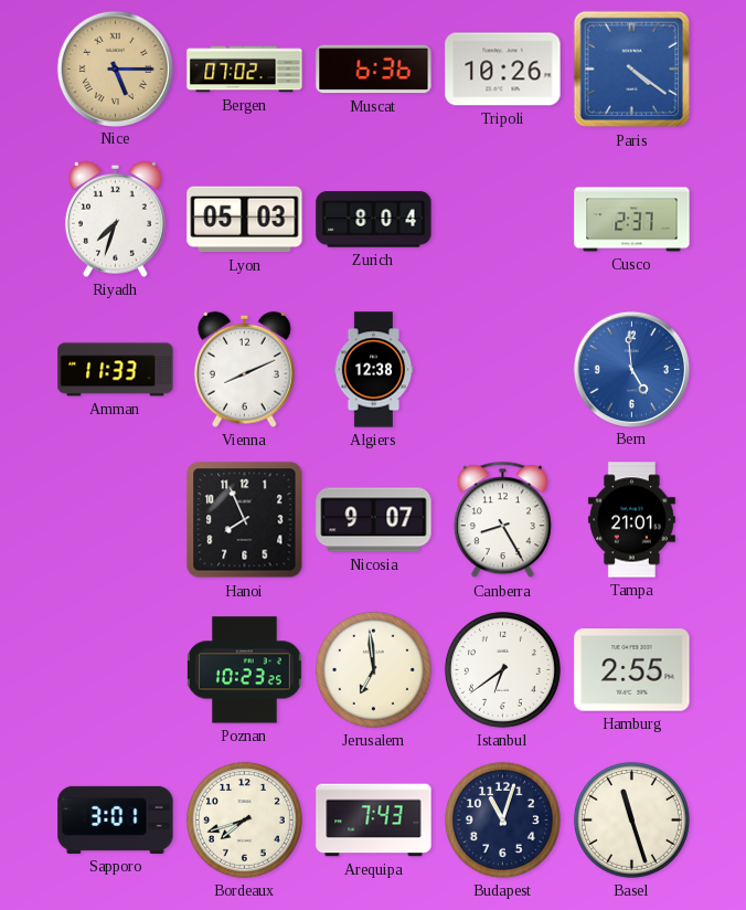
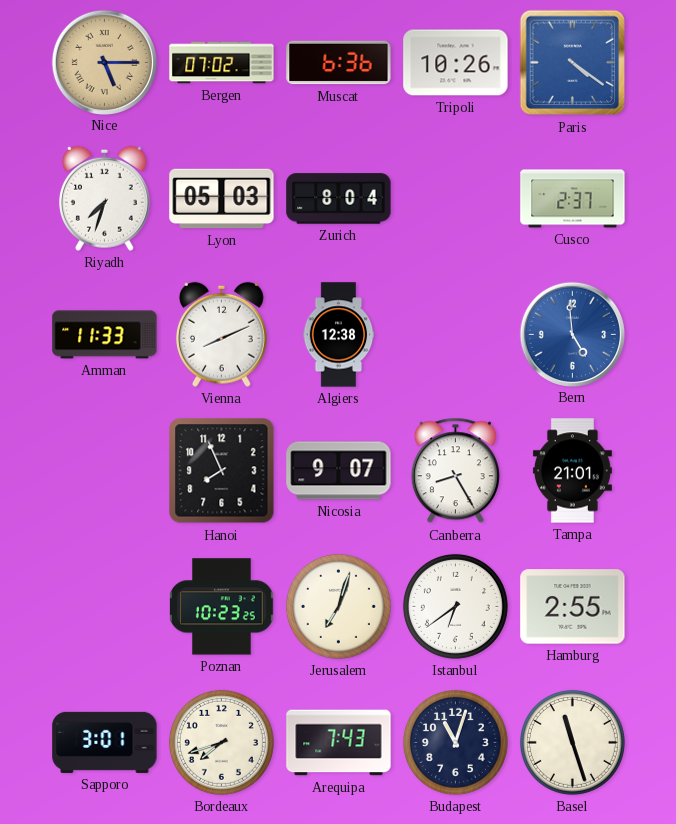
Jerusalem: 6:59 -> 7:03 (338, 606)
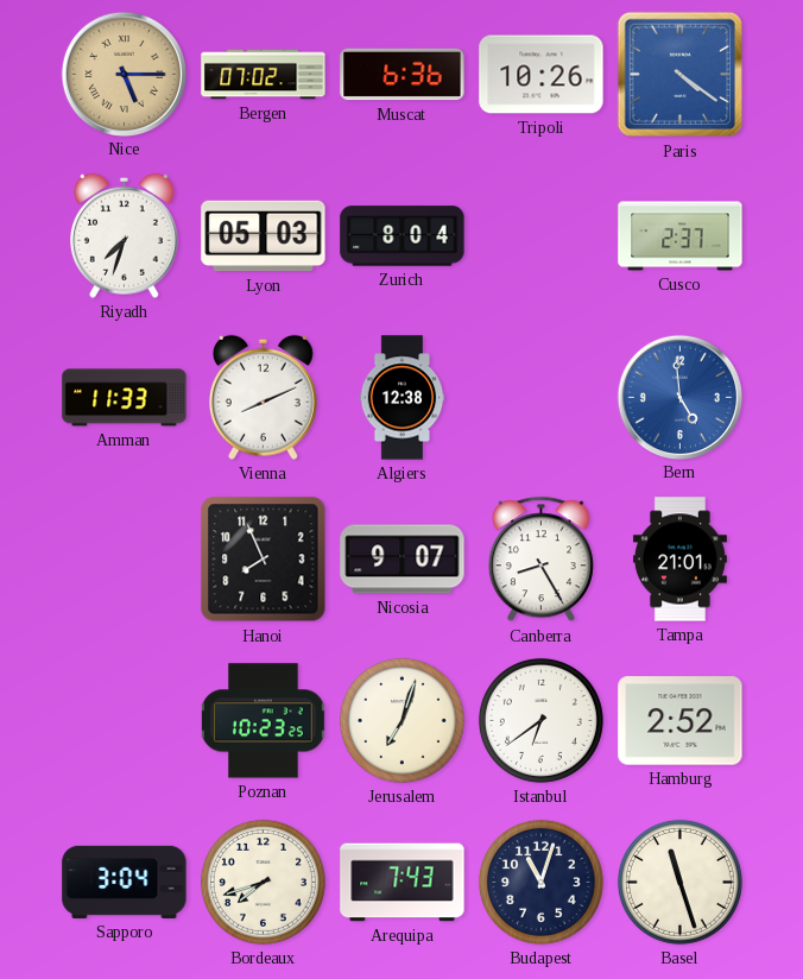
Hamburg: 2:55 -> 2:52 (681, 721)
Sapporo: 3:01 -> 3:04 (125, 882)
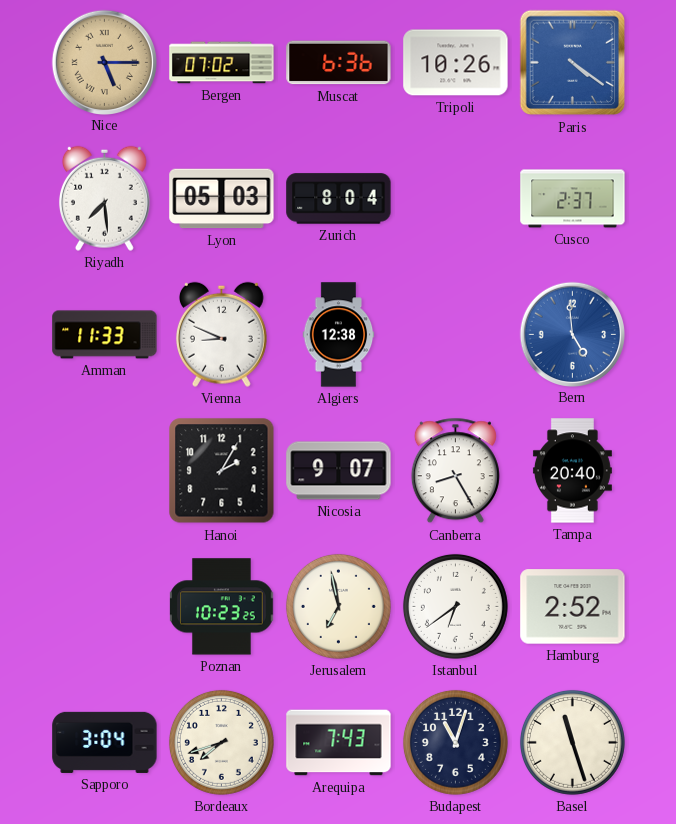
Riyadh: 7:33 -> 7:29 (104, 198)
Vienna: 8:11 -> 8:49 (221, 334)
Hanoi: 7:56 -> 2:05 (222, 471)
Tampa: 21:01 -> 20:40 (572, 471)
Jerusalem: 7:03 -> 6:58 (338, 606)
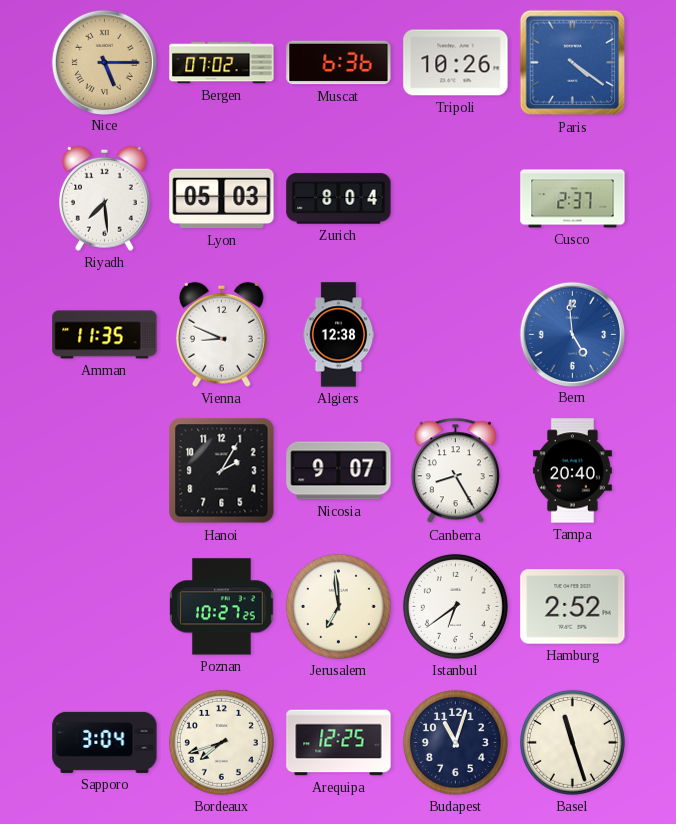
Amman: 11:33 -> 11:35 (105, 335)
Poznan: 10:23 -> 10:27 (222, 607)
Jerusalem: 6:58 -> 6:59 (338, 606)
Arequipa: 7:43 -> 12:25 (339, 743)
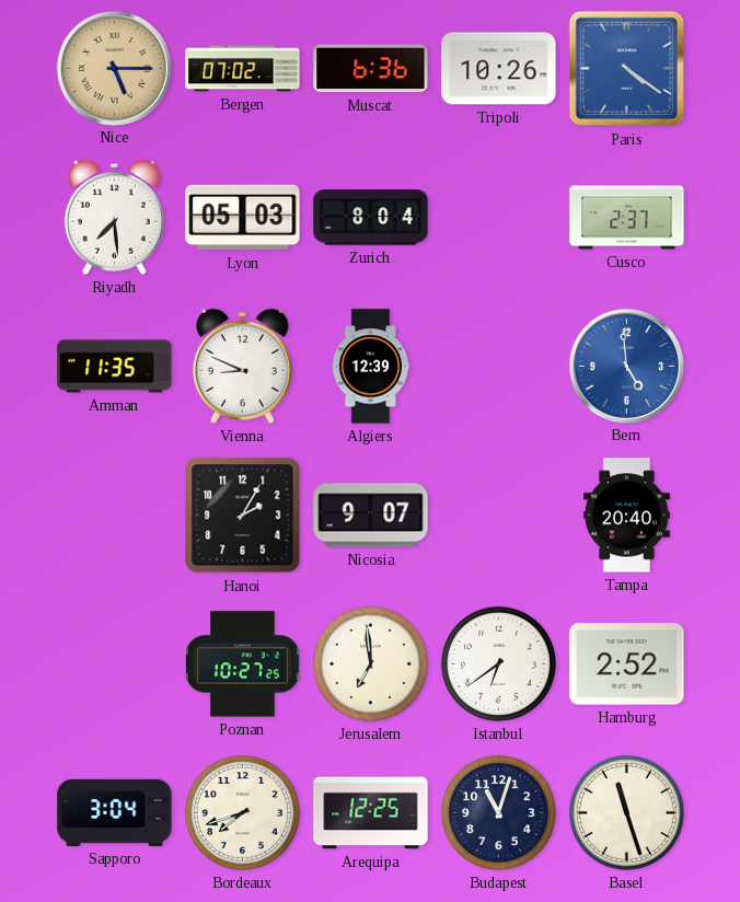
Algiers: 12:38 -> 12:39 (371, 367)
Canberra: 8:25 -> none (455, 471)
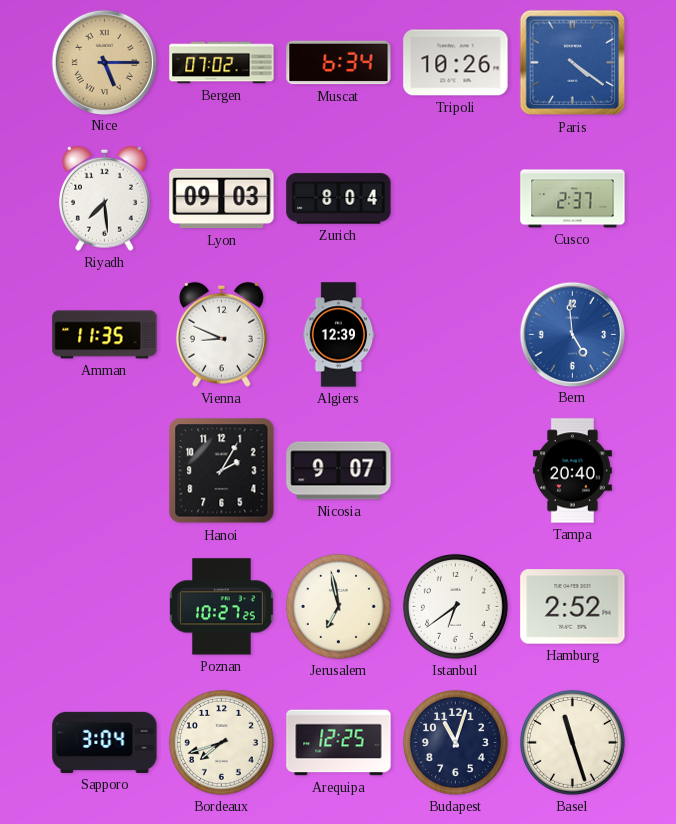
Muscat: 6:36 -> 6:34 (339, 63)
Lyon: 05:03 -> 09:03 (222, 199)
Jerusalem: 6:59 -> 6:58 (338, 606)
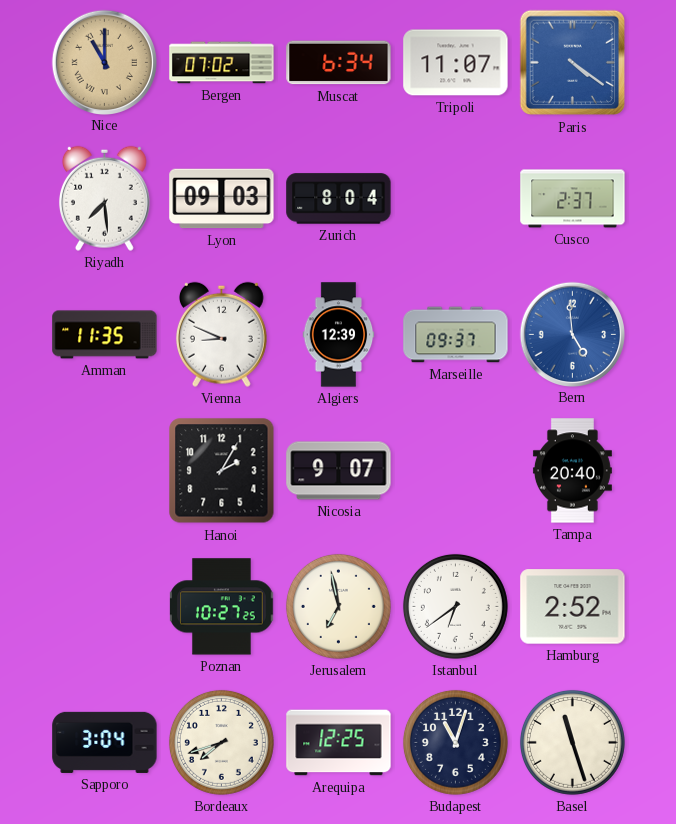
Nice: 5:15 -> 11:00 (104, 62)
Tripoli: 10:26 -> 11:07 (456, 63)
Marseille: none -> 09:37 (456, 335)
